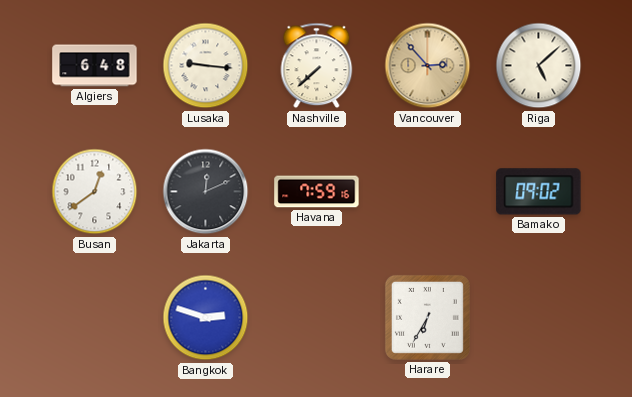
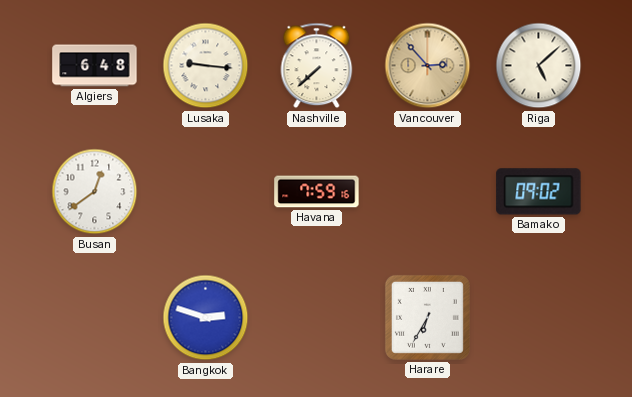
Jakarta: 12:11 -> none (206, 192)
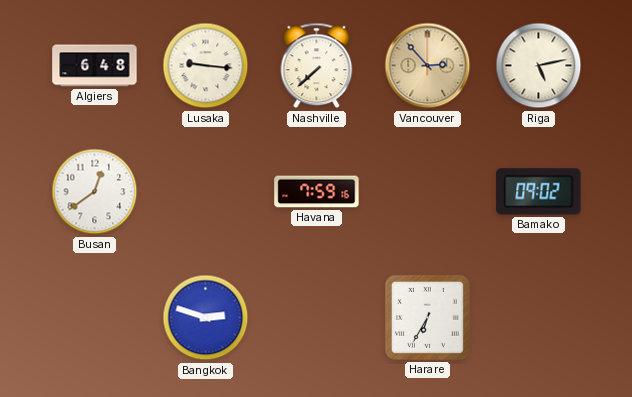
Riga: 5:08 -> 5:13 (539, 66)
